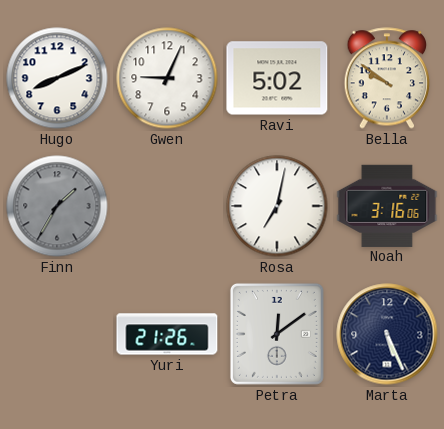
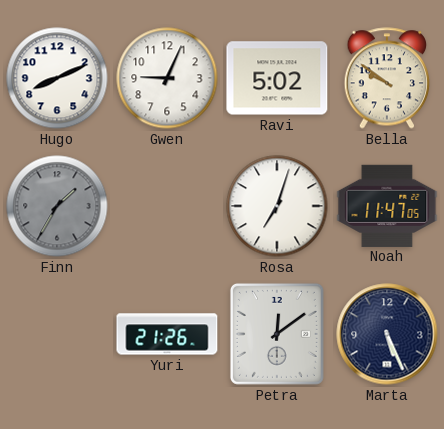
Rosa: 7:02 -> 7:03 (277, 206)
Noah: 3:16 -> 11:47 (387, 205)
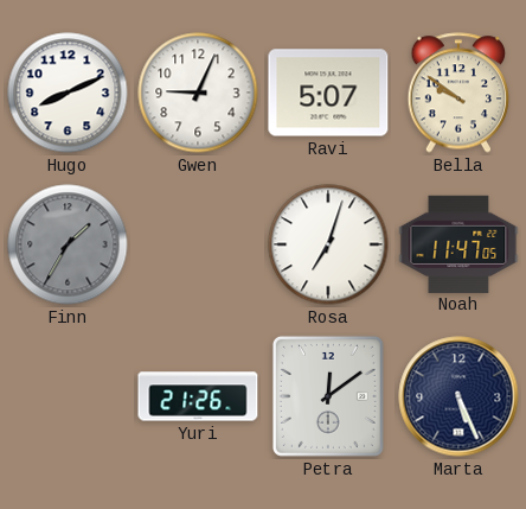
Ravi: 5:02 -> 5:07 (328, 93)
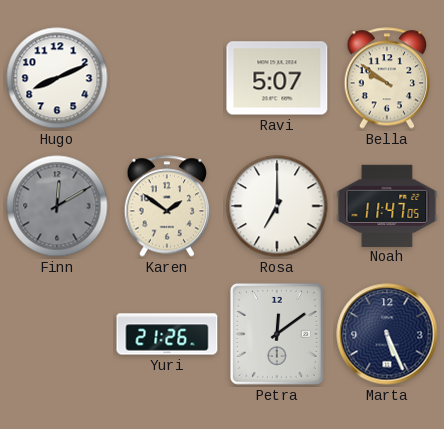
Gwen: 9:04 -> none (198, 93)
Finn: 1:35 -> 12:10 (57, 206)
Karen: none -> 1:51 (167, 206)
Rosa: 7:03 -> 7:00 (277, 206)
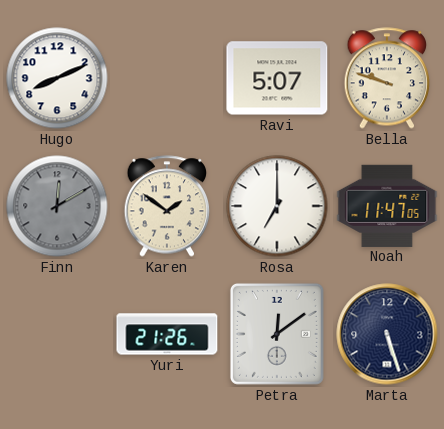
Bella: 9:51 -> 9:48 (387, 78)
Marta: 5:26 -> 5:27 (387, 334)
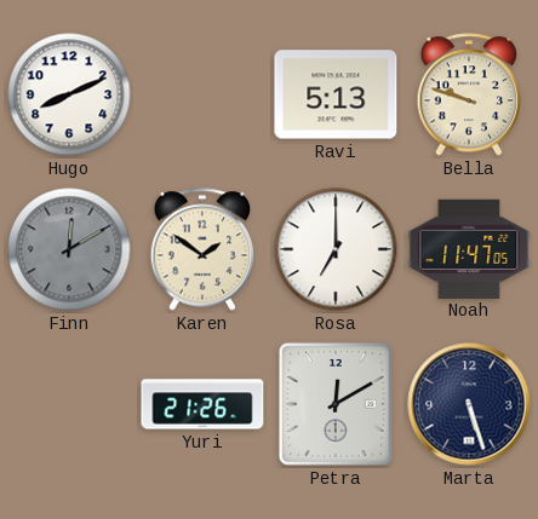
Ravi: 5:07 -> 5:13 (336, 94)
Petra: 12:09 -> 12:10 (336, 404)
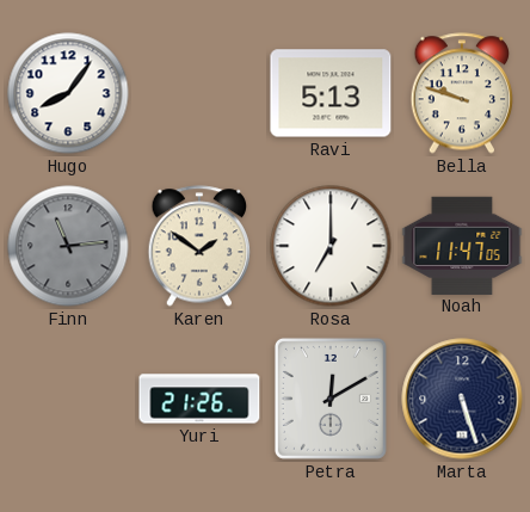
Hugo: 8:11 -> 8:06 (68, 93)
Finn: 12:10 -> 11:14 (68, 246)
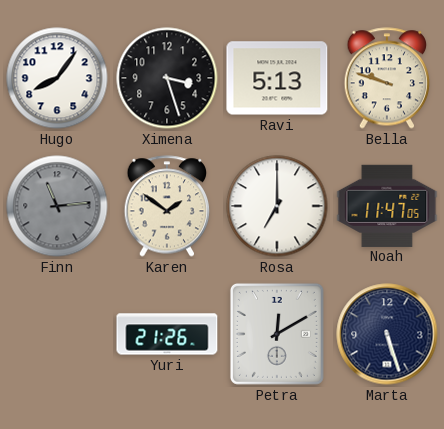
Ximena: none -> 3:27 (167, 78)
